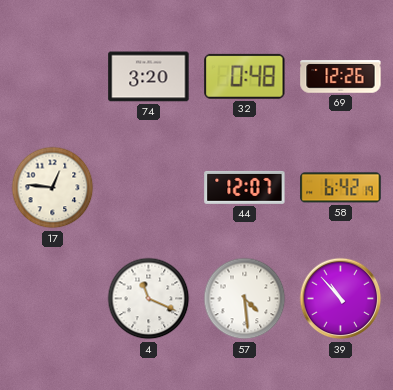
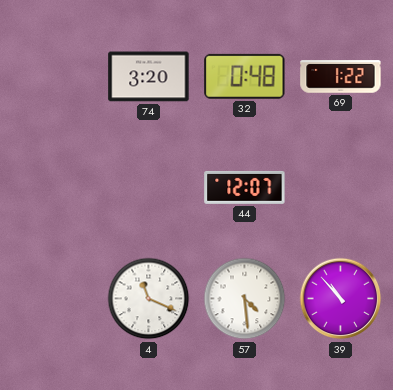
69: 12:26 -> 1:22 (341, 77)
17: 12:46 -> none (53, 188)
58: 6:42 -> none (341, 188)
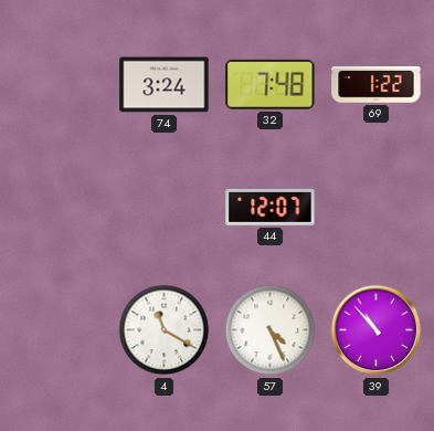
74: 3:20 -> 3:24 (165, 85)
32: 0:48 -> 7:48 (271, 84)
4: 11:19 -> 11:20 (165, 330)
57: 4:29 -> 4:26 (271, 330)
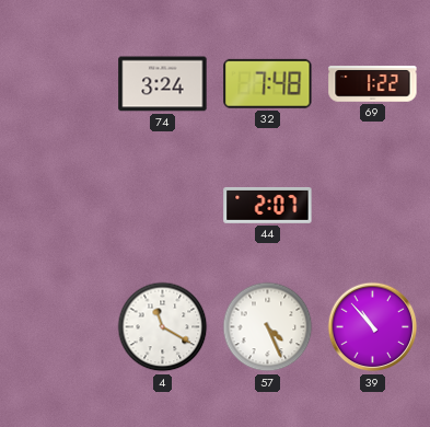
44: 12:07 -> 2:07 (268, 205)
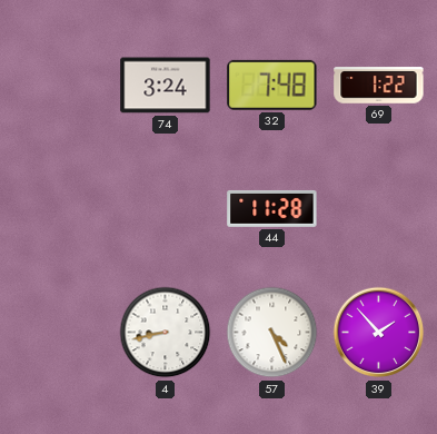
44: 2:07 -> 11:28 (272, 208)
4: 11:20 -> 8:43 (166, 333)
39: 10:53 -> 1:53 (379, 333)
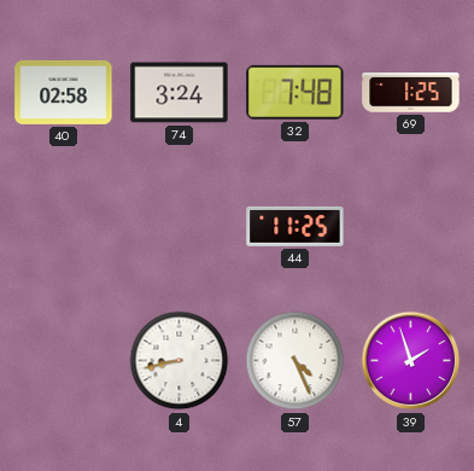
40: none -> 02:58 (64, 92)
69: 1:22 -> 1:25 (411, 93)
44: 11:28 -> 11:25 (295, 226)
39: 1:53 -> 1:57 (411, 361)
